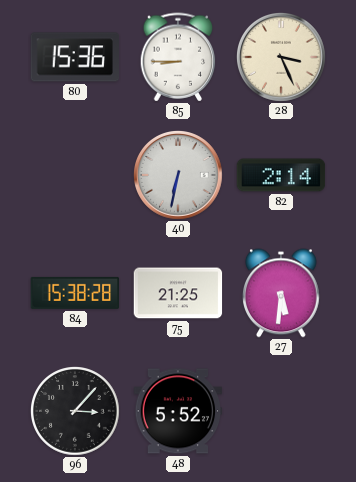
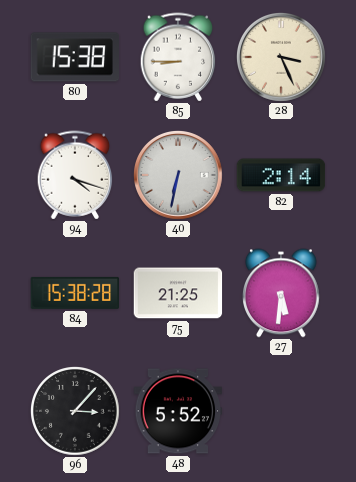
80: 15:36 -> 15:38 (74, 57)
94: none -> 4:18 (75, 175)
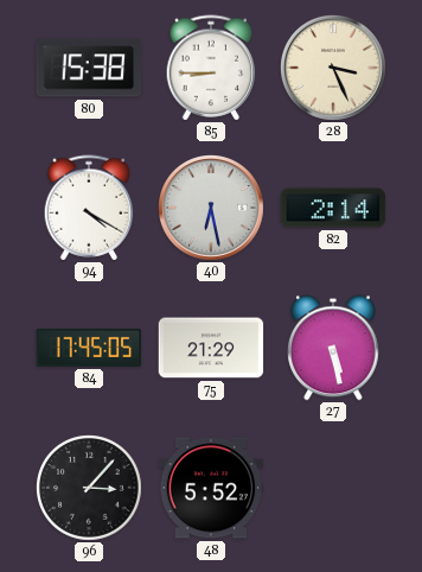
94: 4:18 -> 4:20 (89, 208)
40: 6:32 -> 6:28 (212, 209)
84: 15:38 -> 17:45 (89, 348)
75: 21:25 -> 21:29 (211, 348)
27: 5:31 -> 5:28 (334, 348)
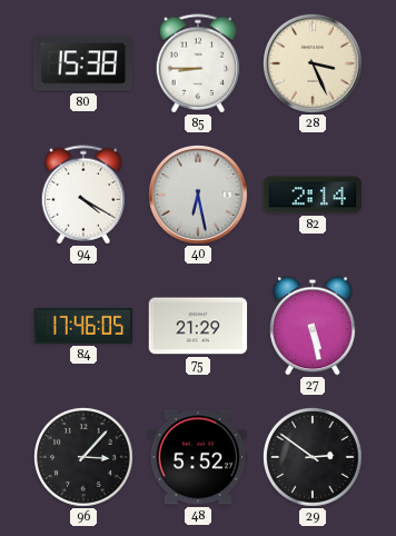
84: 17:45 -> 17:46 (83, 326)
29: none -> 2:51 (314, 458)
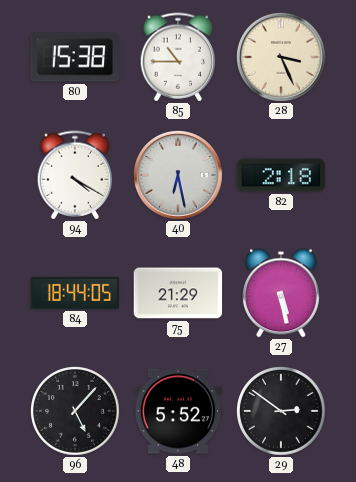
85: 8:45 -> 10:45 (178, 57)
82: 2:14 -> 2:18 (281, 175)
84: 17:46 -> 18:44 (75, 293)
96: 3:07 -> 5:07 (76, 412)
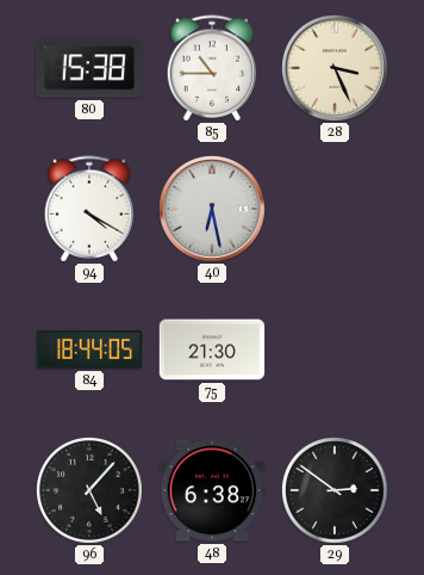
82: 2:18 -> none (281, 175)
75: 21:29 -> 21:30 (212, 350)
27: 5:28 -> none (282, 293)
48: 5:52 -> 6:38 (212, 490)
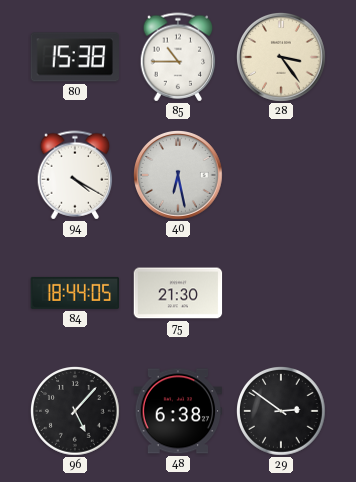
28: 3:26 -> 3:24 (282, 58)
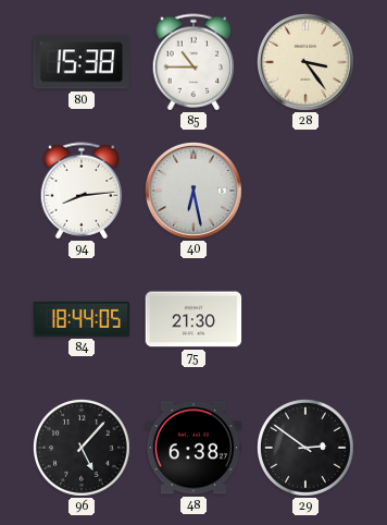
94: 4:20 -> 8:14 (82, 191)
